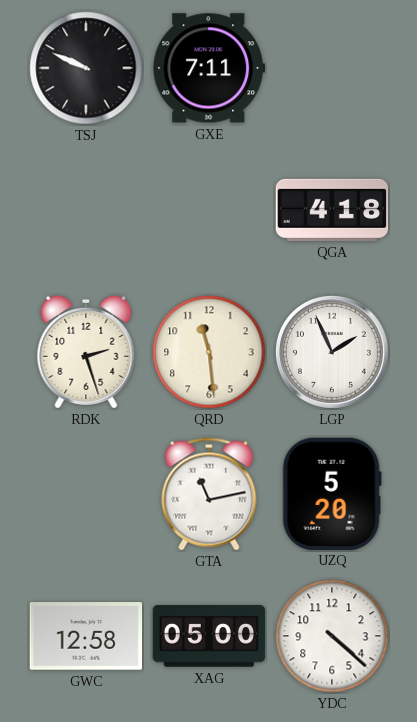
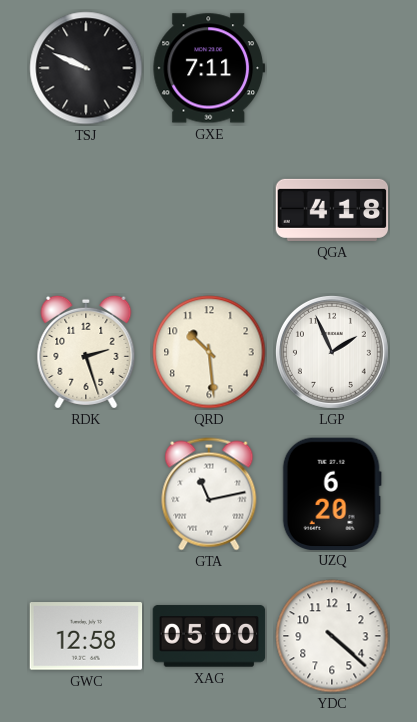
QRD: 11:29 -> 10:29 (209, 352)
UZQ: 5:20 -> 6:20 (332, 493)
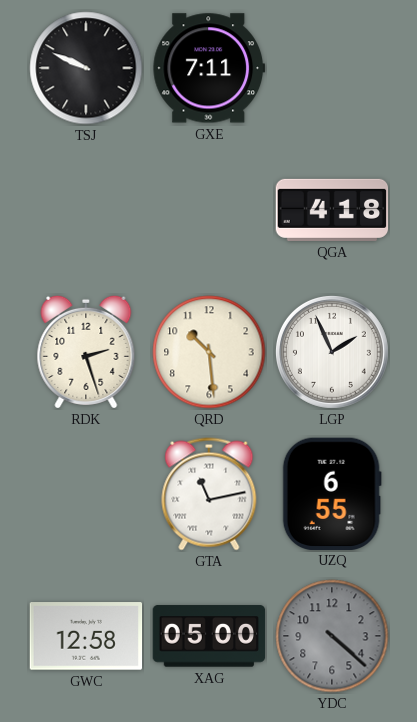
UZQ: 6:20 -> 6:55 (332, 493)
YDC dial: white -> grey (332, 636)
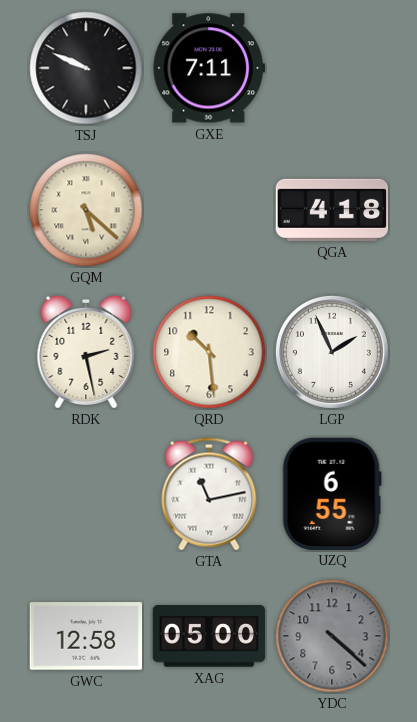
GQM: none -> 5:22 (86, 210)
RDK: 2:27 -> 2:28 (86, 352)
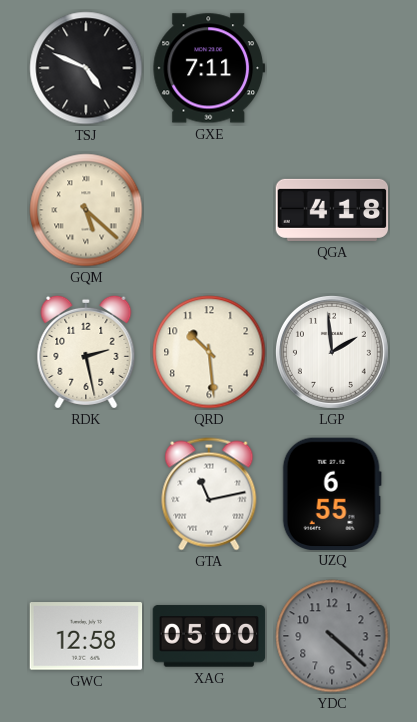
TSJ: 9:49 -> 4:49 (86, 68)
LGP: 1:56 -> 1:59 (332, 352)
